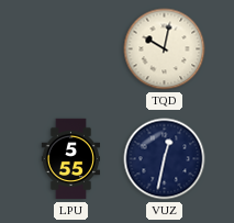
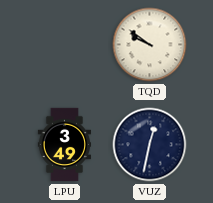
TQD: 10:02 -> 9:51 (150, 45)
LPU: 5:55 -> 3:49 (64, 145)
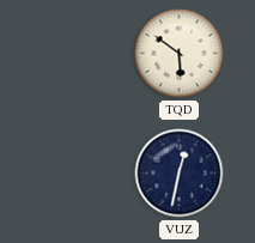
TQD: 9:51 -> 5:51 (180, 54)
LPU: 3:49 -> none (64, 145)
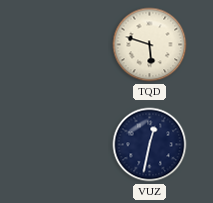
TQD: 5:51 -> 5:48 (150, 45)
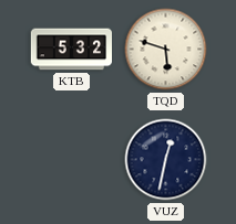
KTB: none -> 5:32 (72, 50)
